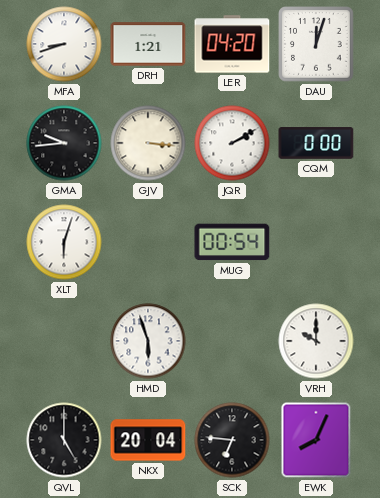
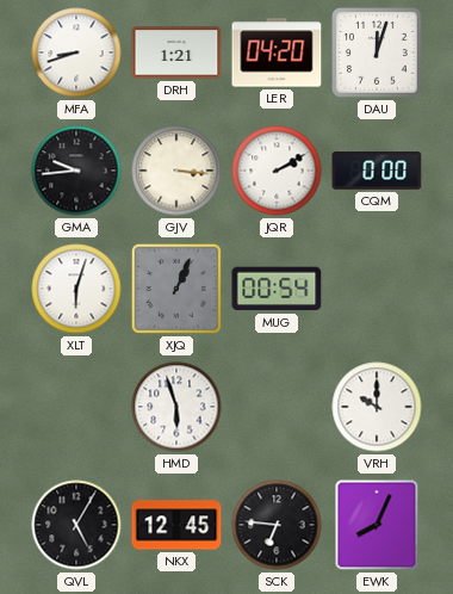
XJQ: none -> 1:04 (176, 289)
QVL: 5:00 -> 5:05 (76, 525)
NKX: 20:04 -> 12:45 (176, 525)
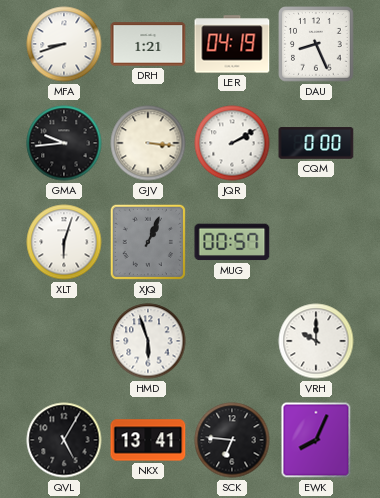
LER: 04:20 -> 04:19 (232, 44)
DAU: 12:03 -> 8:26 (316, 44)
MUG: 00:54 -> 00:57 (232, 242)
NKX: 12:45 -> 13:41 (148, 440)
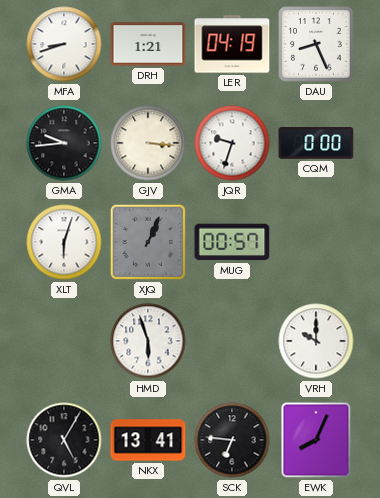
JQR: 2:10 -> 9:33 (232, 143)
